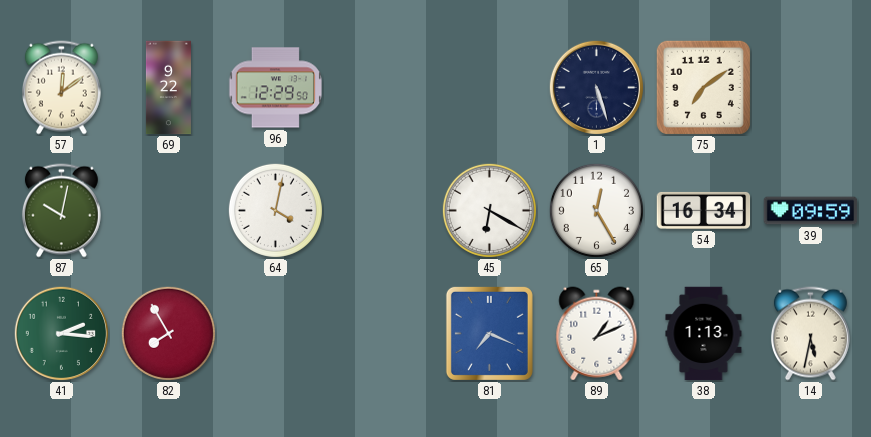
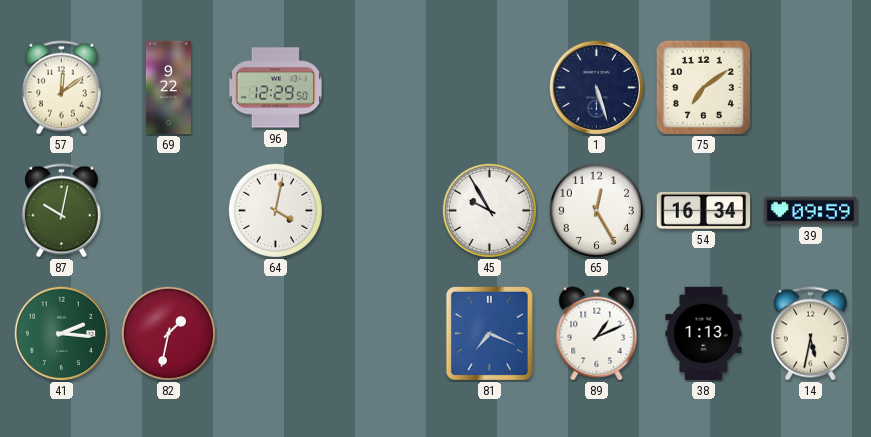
45: 6:20 -> 9:55 (489, 210)
82: 7:55 -> 1:32 (168, 333)
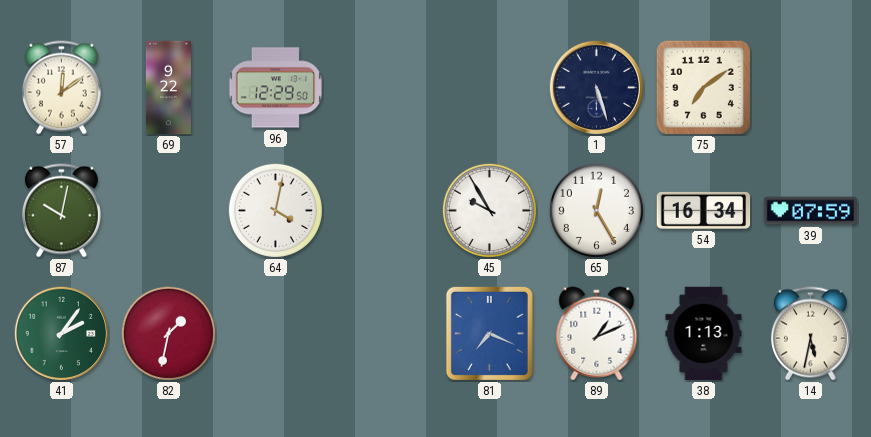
39: 09:59 -> 07:59 (811, 211)
41: 2:16 -> 2:06 (61, 333)
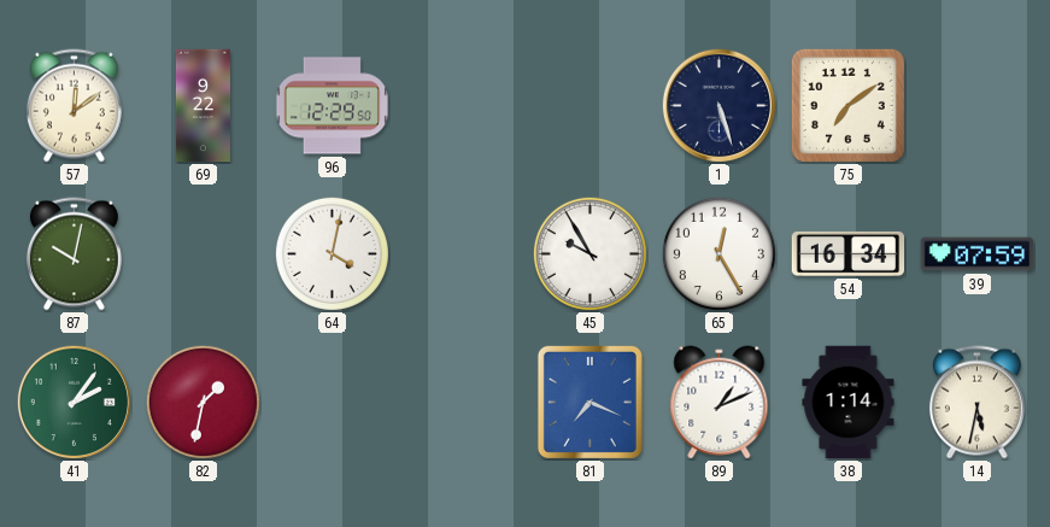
38: 1:13 -> 1:14 (849, 403)
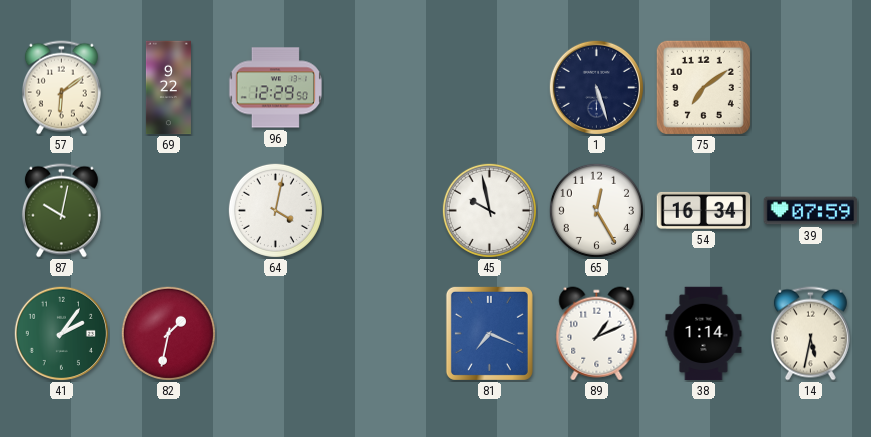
57: 12:09 -> 6:09 (61, 88)
45: 9:55 -> 9:58 (489, 210)
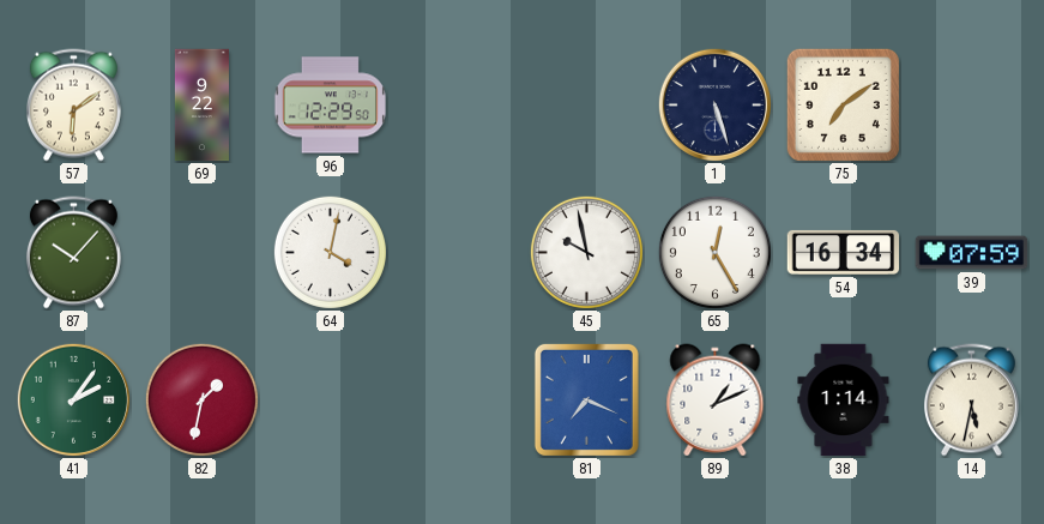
87: 10:02 -> 10:07 (73, 253)
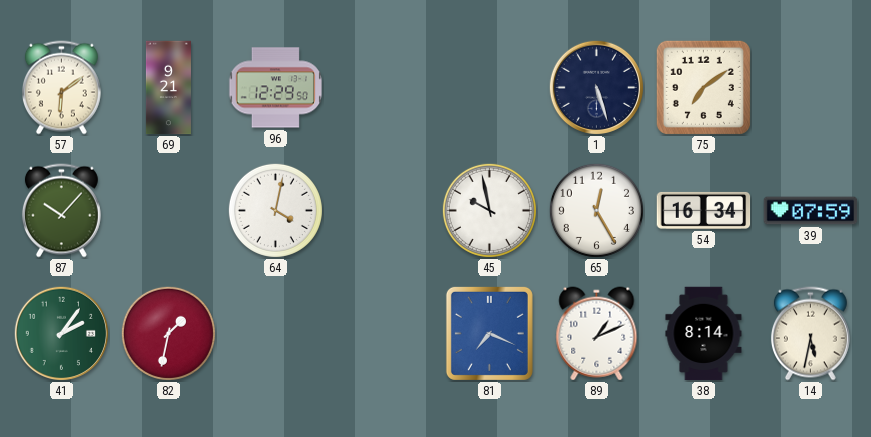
69: 9:22 -> 9:21 (168, 88)
38: 1:14 -> 8:14 (704, 334)
